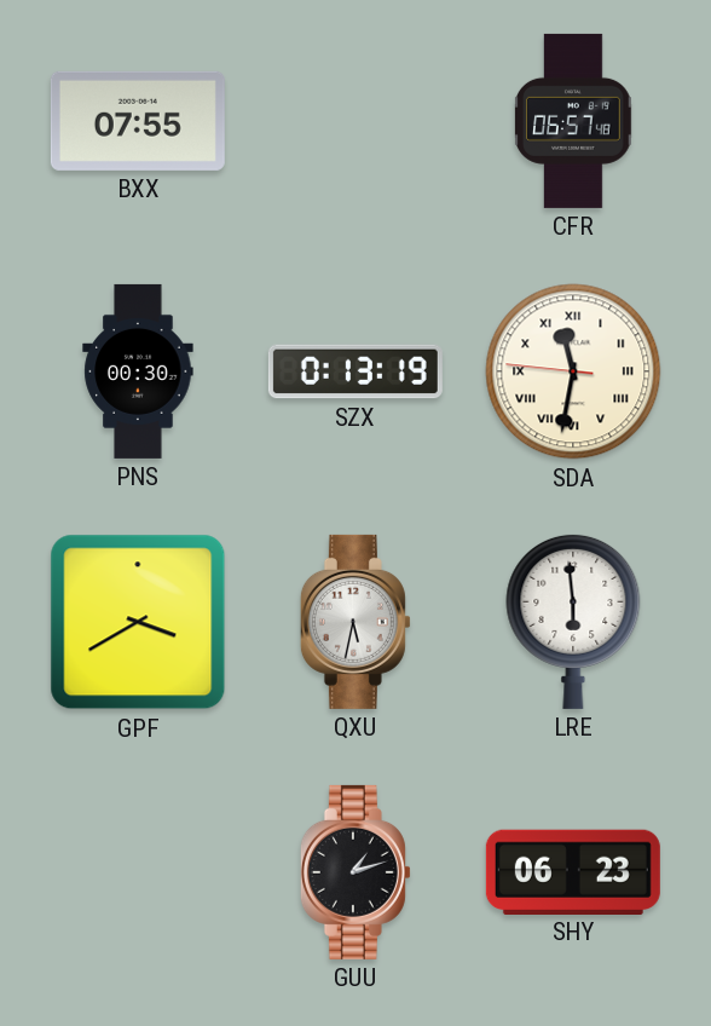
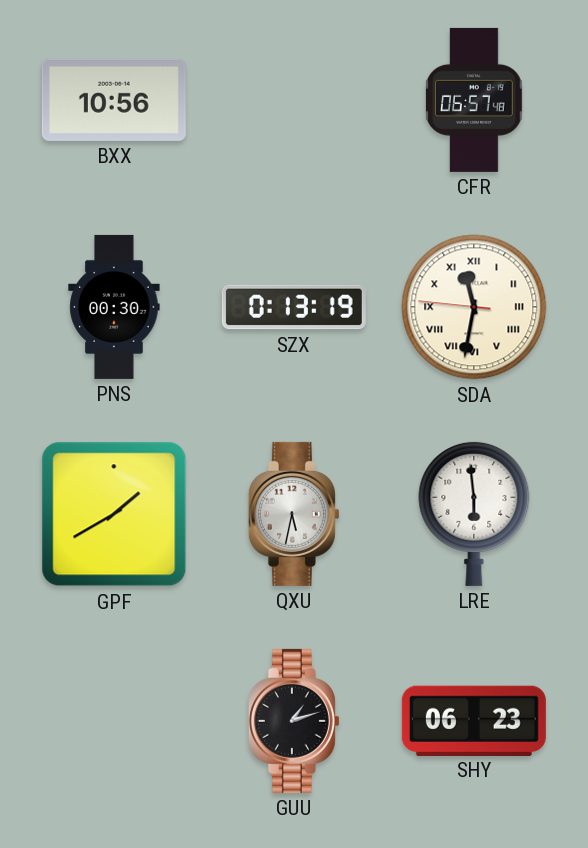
BXX: 07:55 -> 10:56 (114, 100)
GPF: 3:40 -> 1:40 (114, 514)
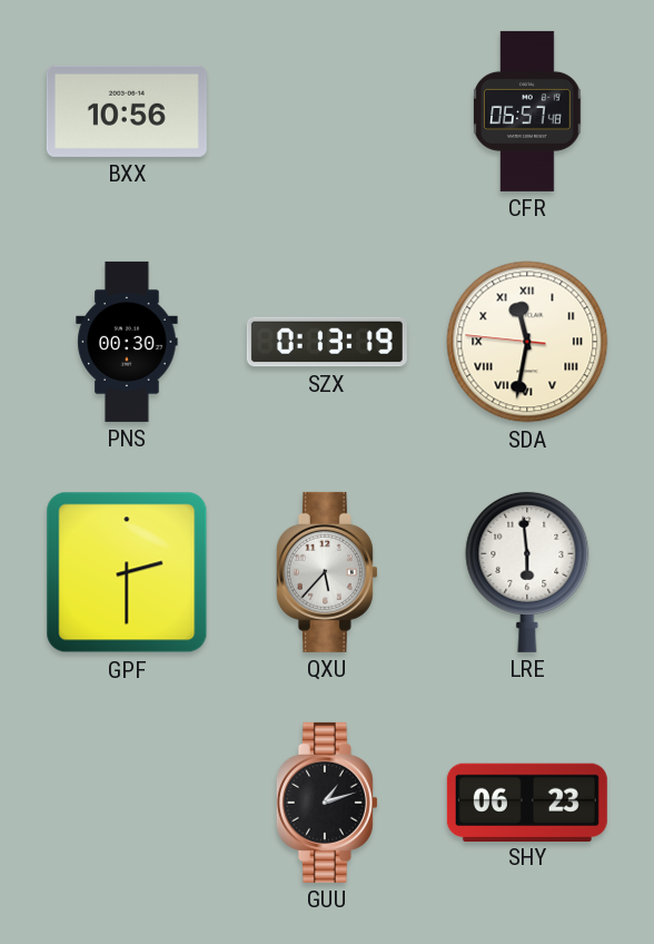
GPF: 1:40 -> 2:30 (127, 572)
QXU: 5:32 -> 5:37 (327, 572)
